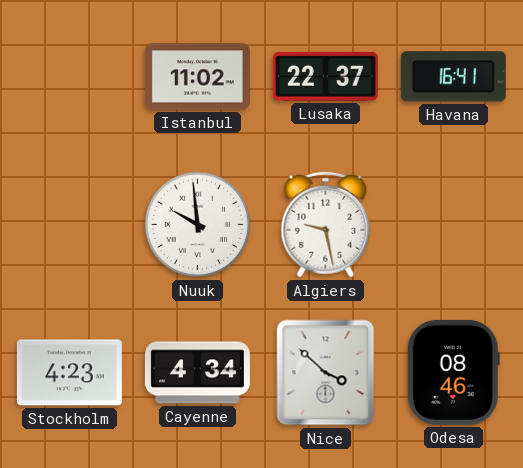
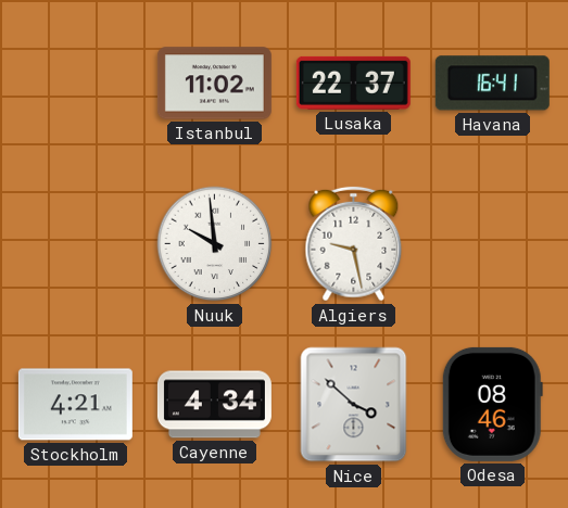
Stockholm: 4:23 -> 4:21 (75, 405)
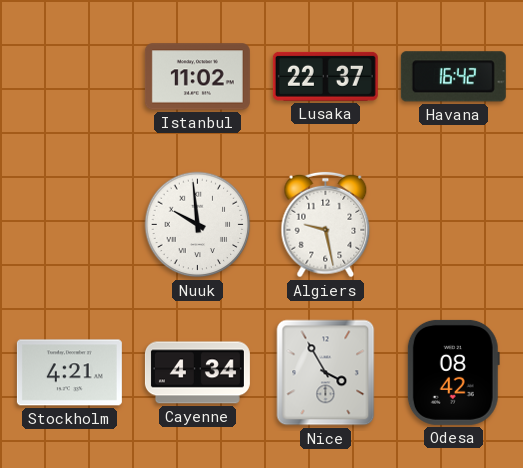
Havana: 16:41 -> 16:42 (453, 77)
Nice: 3:52 -> 3:55 (326, 373)
Odesa: 08:46 -> 08:42 (453, 372)
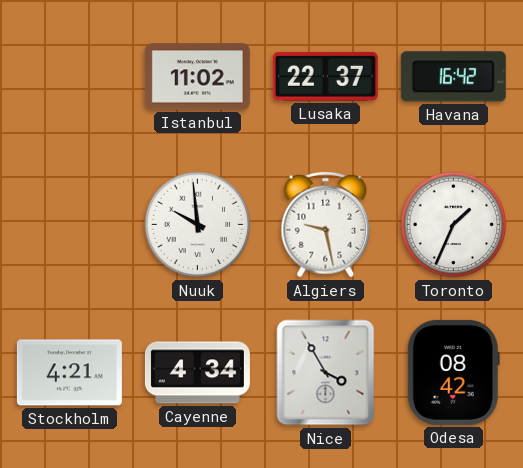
Toronto: none -> 1:34 (454, 225)
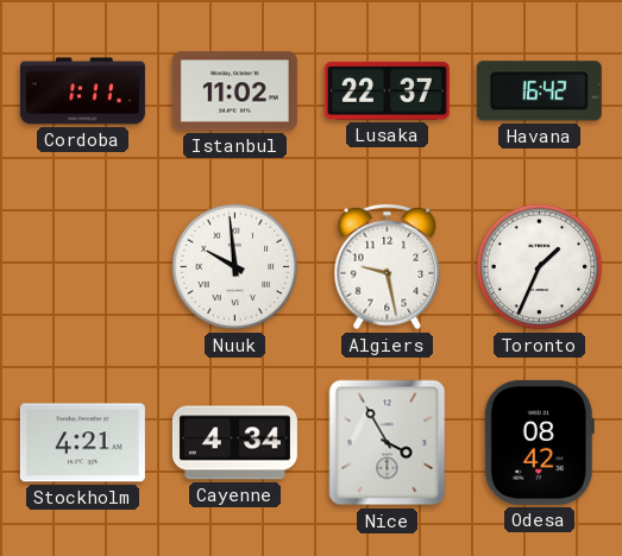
Cordoba: none -> 1:11 (82, 91)
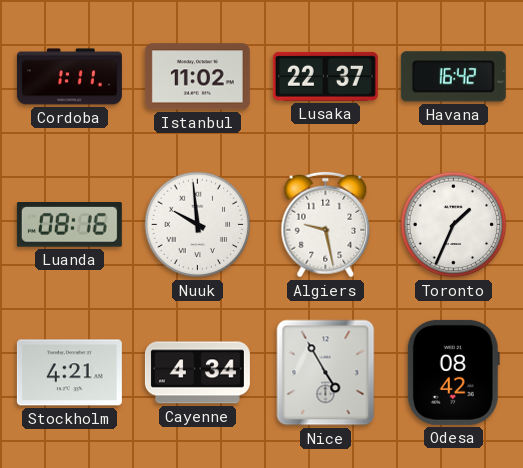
Luanda: none -> 08:16 (69, 225)
Nice: 3:55 -> 4:55 (326, 373)
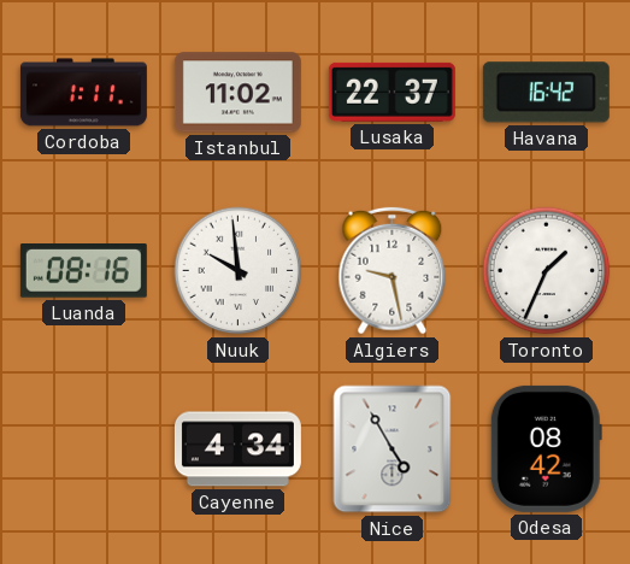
Stockholm: 4:21 -> none (69, 373)
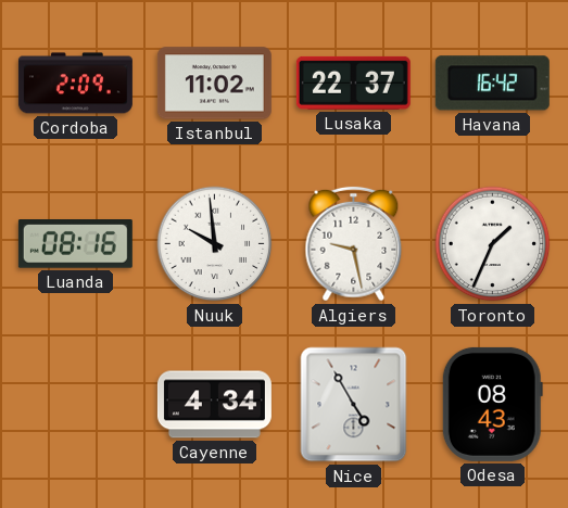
Cordoba: 1:11 -> 2:09 (75, 84)
Odesa: 08:42 -> 08:43 (492, 404)
